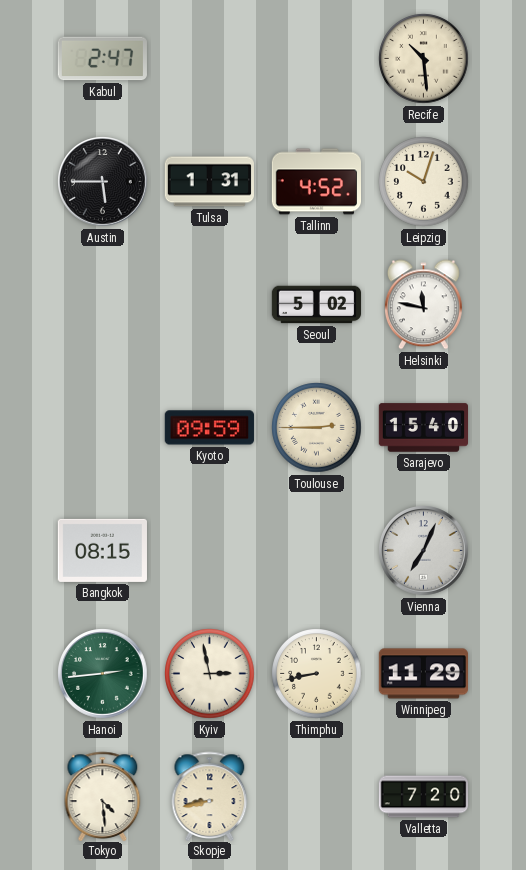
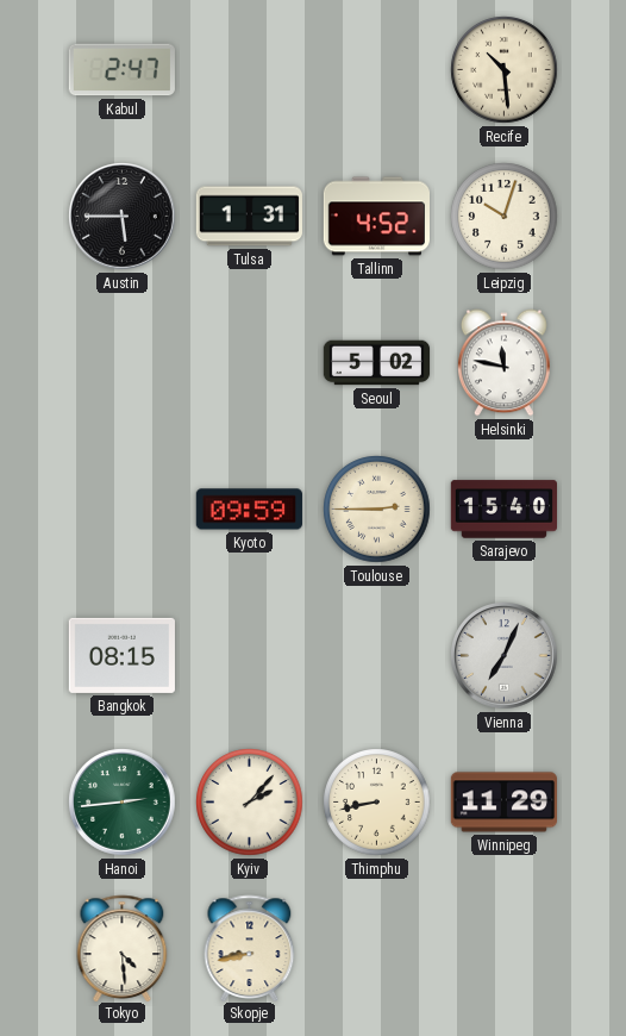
Kyiv: 2:58 -> 2:07 (250, 803)
Valletta: 7:20 -> none (424, 797)
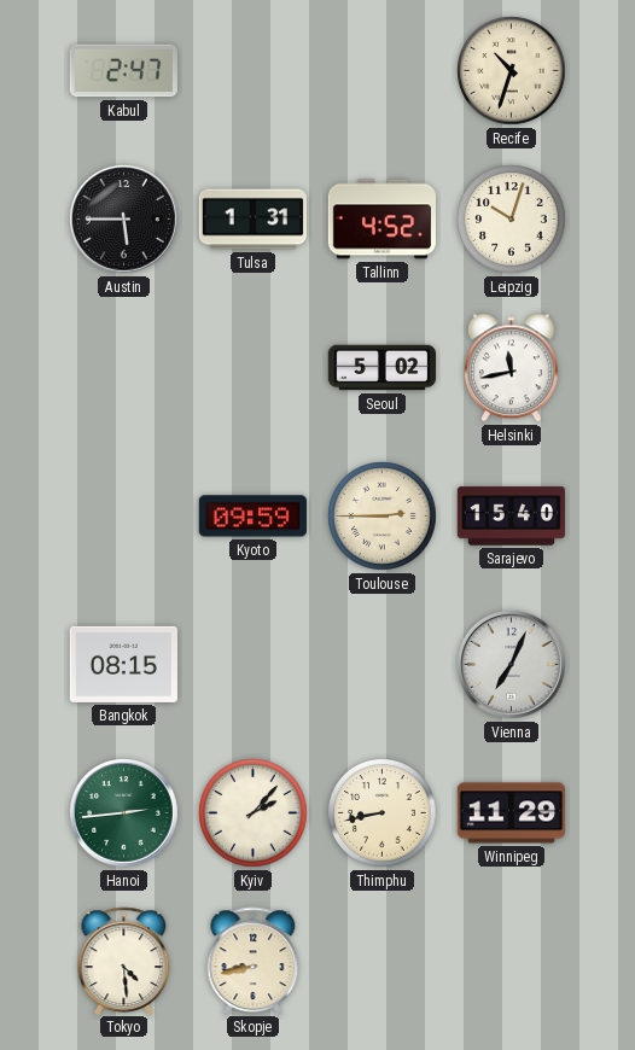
Recife: 10:29 -> 10:33 (512, 71)
Helsinki: 11:47 -> 11:43 (511, 368)
